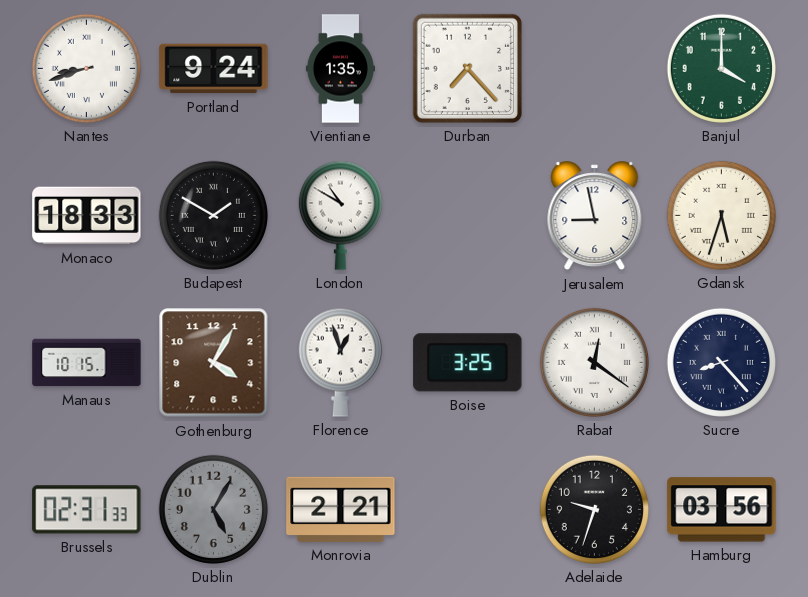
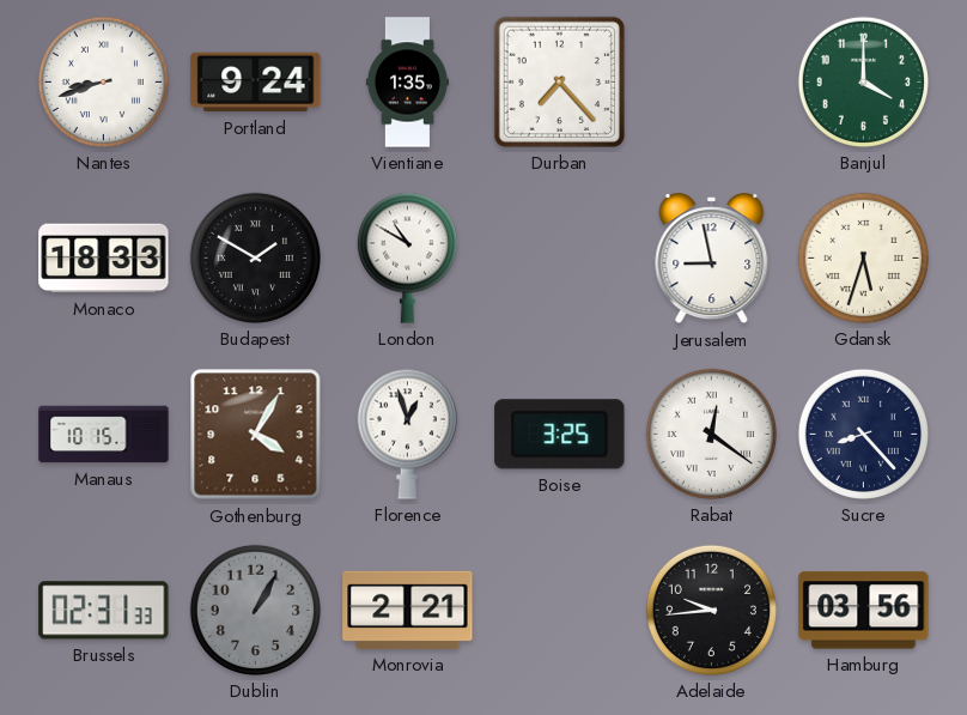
Dublin: 5:05 -> 1:05 (255, 610)
Adelaide: 9:33 -> 9:44 (711, 610)
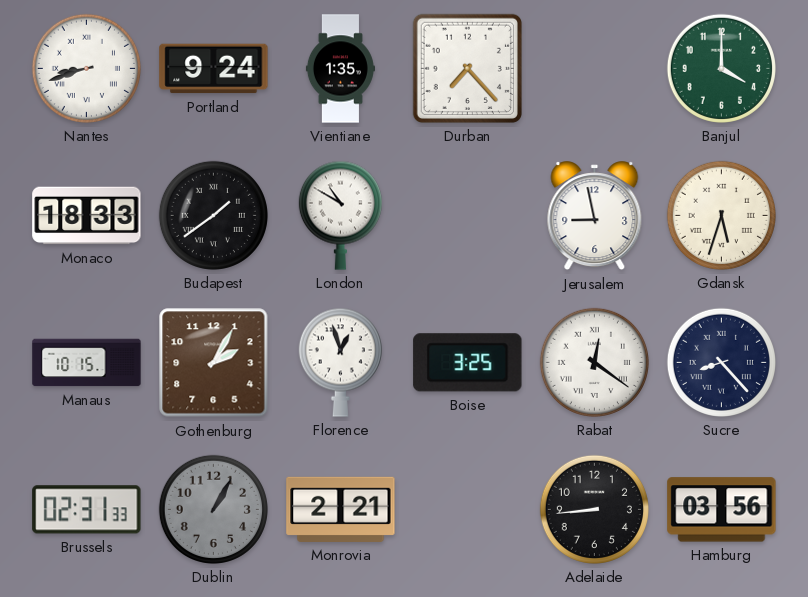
Budapest: 1:50 -> 1:39 (213, 215)
Gothenburg: 4:05 -> 2:05 (214, 363)
Adelaide: 9:44 -> 8:44 (594, 509)
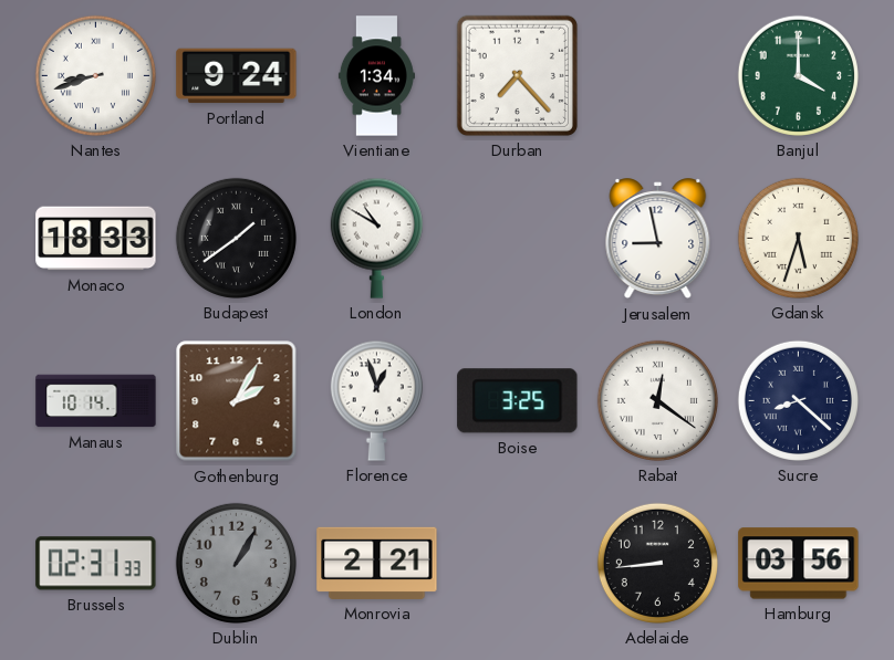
Vientiane: 1:35 -> 1:34 (376, 76)
Manaus: 10:15 -> 10:14 (96, 401)
Sucre: 8:23 -> 8:22 (798, 400)
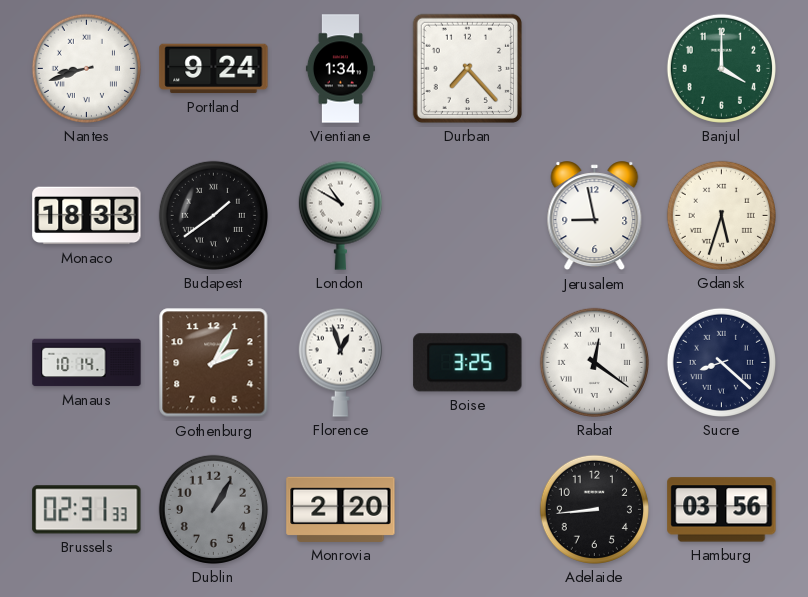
Monrovia: 2:21 -> 2:20 (341, 509)
